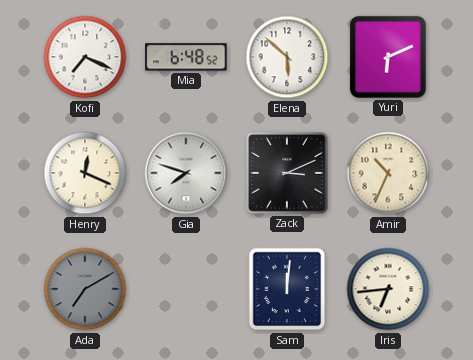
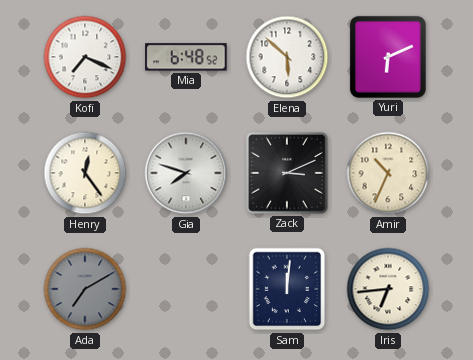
Henry: 12:19 -> 12:24 (85, 173)
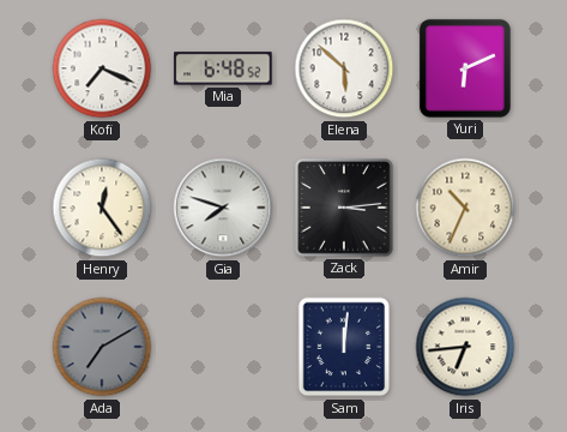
Zack: 3:11 -> 3:14 (345, 209)
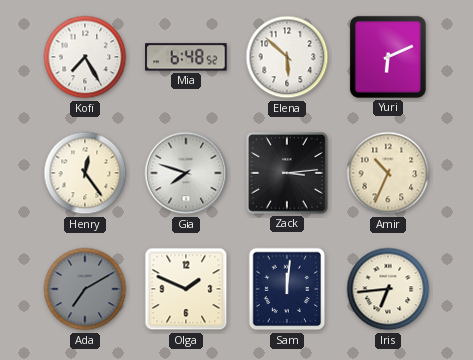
Kofi: 7:19 -> 7:25 (85, 57)
Olga: none -> 1:49 (186, 289)
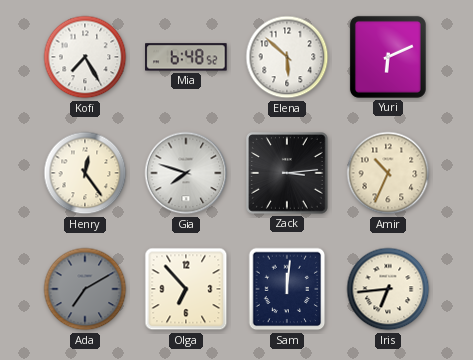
Olga: 1:49 -> 6:53 (186, 289)
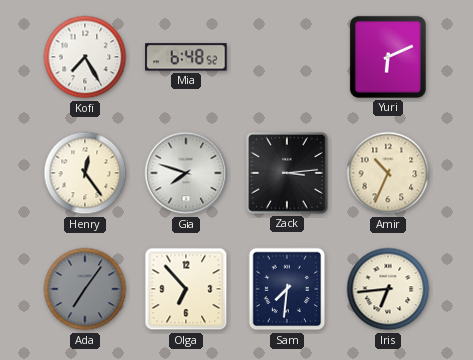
Elena: 5:52 -> none (287, 57)
Ada: 7:10 -> 7:06 (85, 289)
Sam: 12:01 -> 7:31 (287, 289)
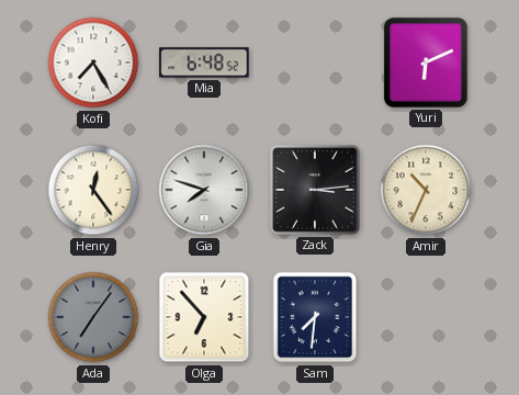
Iris: 6:44 -> none (388, 289)
